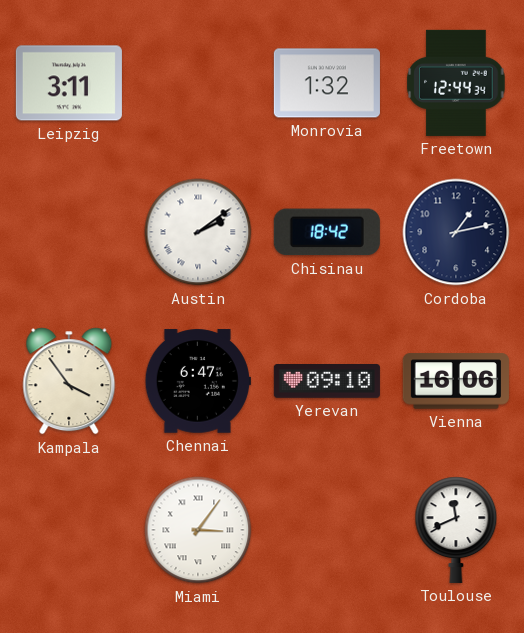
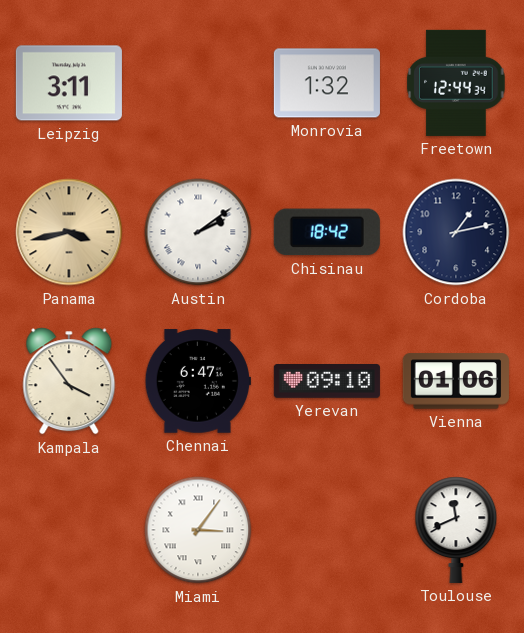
Panama: none -> 3:43 (69, 232)
Vienna: 16:06 -> 01:06 (456, 381)
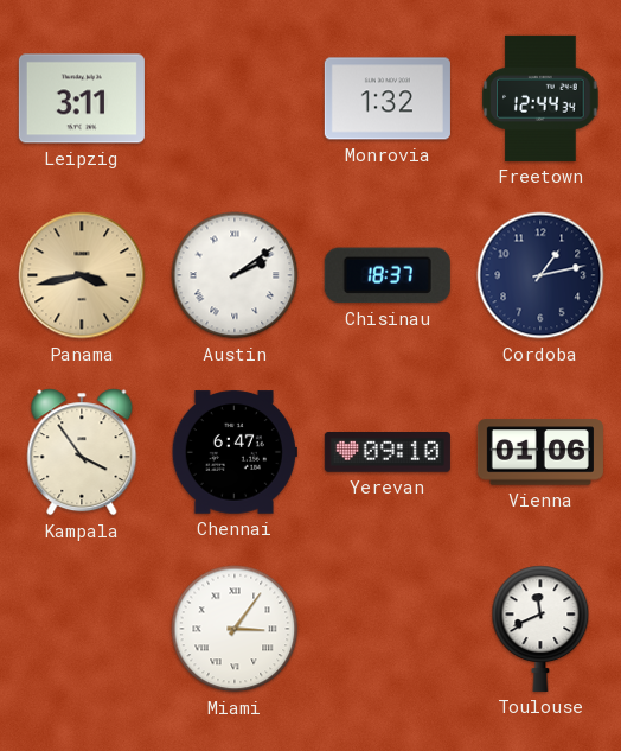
Chisinau: 18:42 -> 18:37 (388, 275)
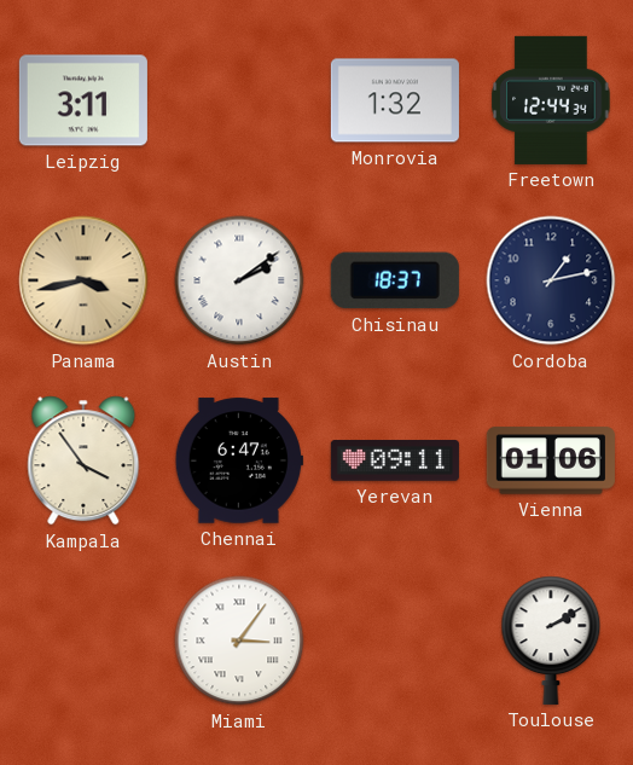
Yerevan: 09:10 -> 09:11 (395, 462)
Toulouse: 11:41 -> 2:10 (551, 641)
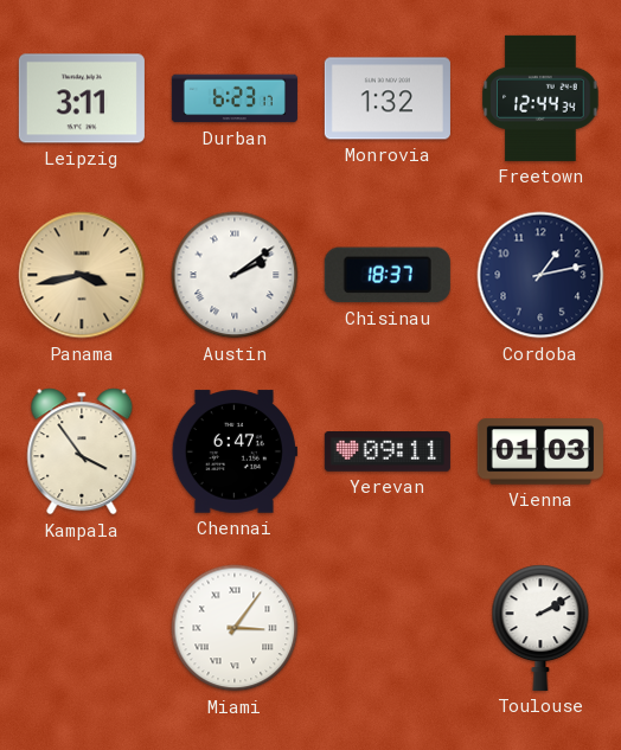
Durban: none -> 6:23 (235, 98)
Vienna: 01:06 -> 01:03 (540, 451)
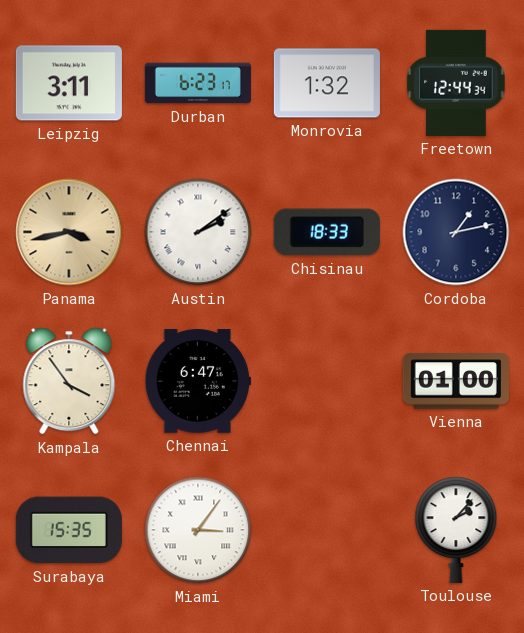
Chisinau: 18:37 -> 18:33 (327, 232)
Yerevan: 09:11 -> none (388, 453)
Vienna: 01:03 -> 01:00 (456, 381)
Surabaya: none -> 15:35 (69, 530)
Toulouse: 2:10 -> 2:07 (456, 530)
